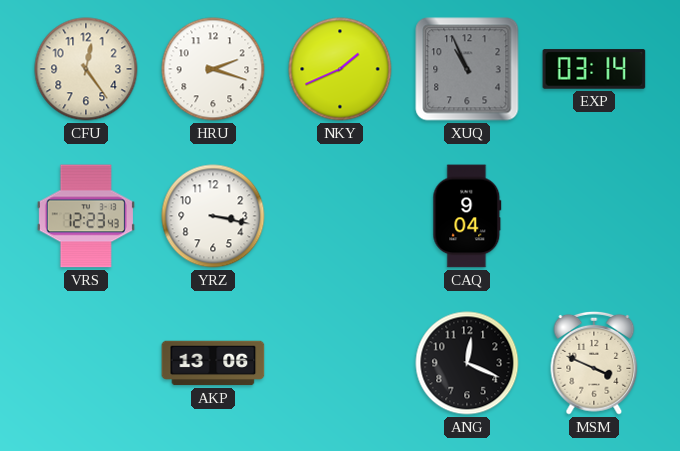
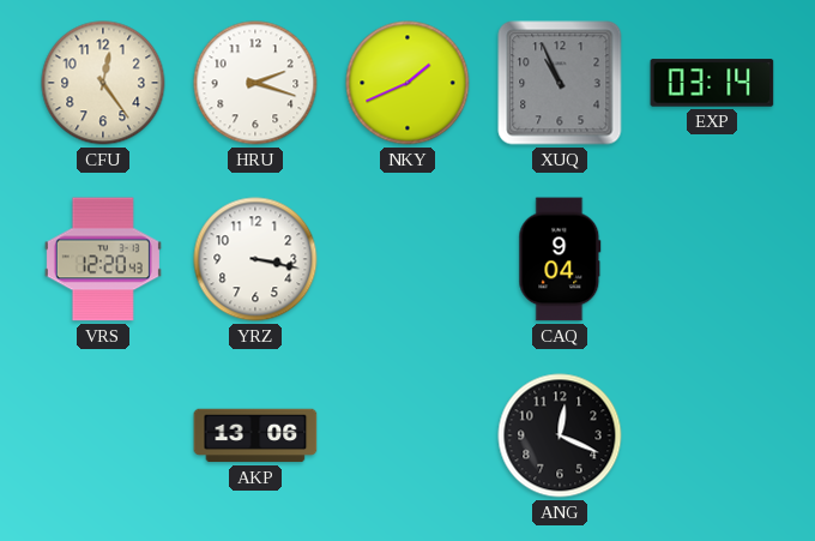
VRS: 12:23 -> 12:20 (103, 259)
MSM: 3:49 -> none (594, 363)
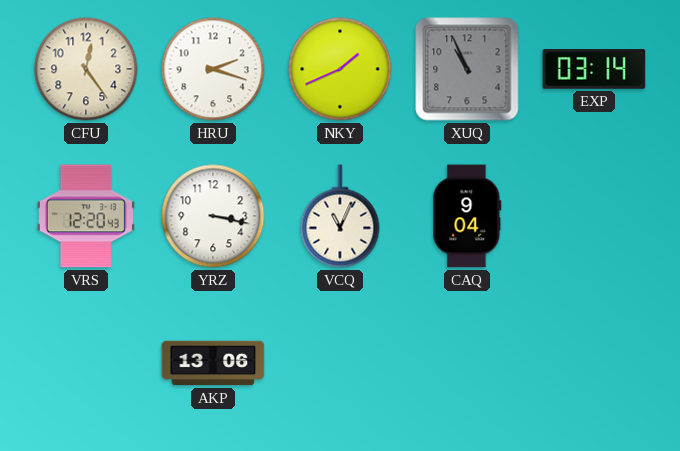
VCQ: none -> 11:04 (340, 216)
ANG: 12:19 -> none (560, 435)
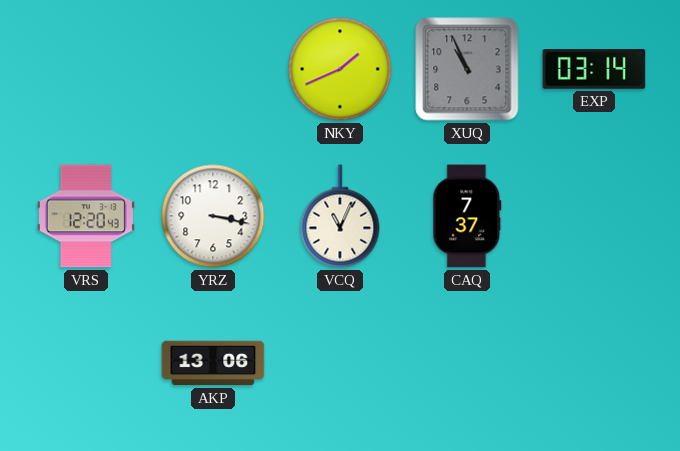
CFU: 12:24 -> none (86, 69)
HRU: 2:18 -> none (213, 69)
CAQ: 9:04 -> 7:37 (467, 216)
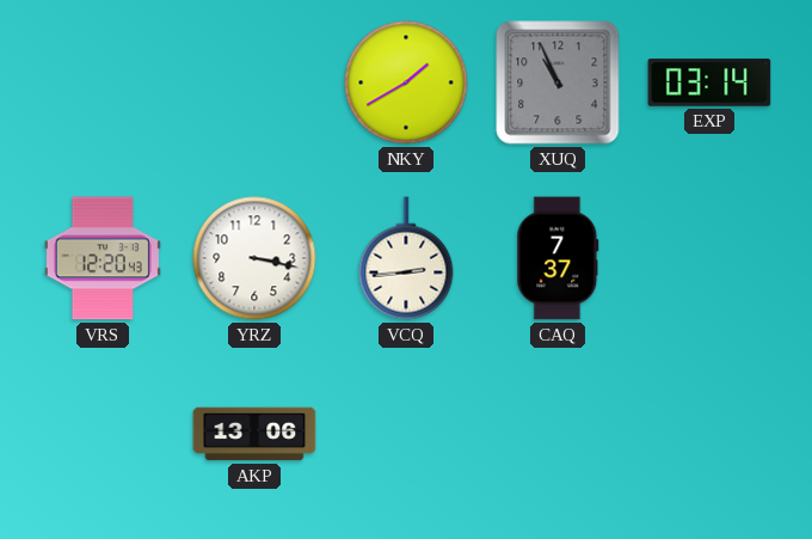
NKY: 1:41 -> 1:40 (406, 82)
VCQ: 11:04 -> 2:44 (406, 258)
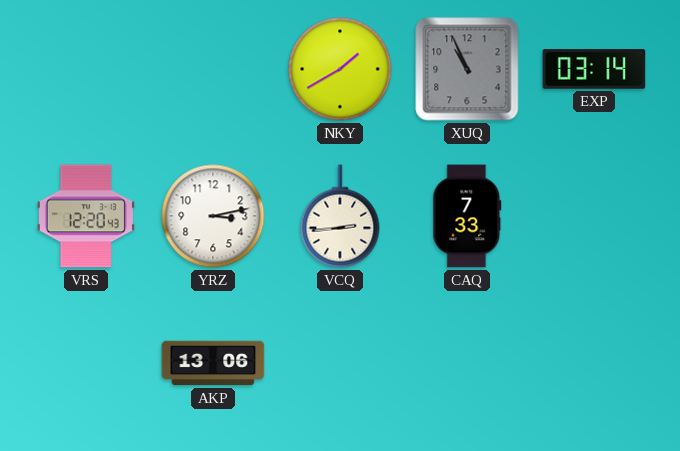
YRZ: 3:17 -> 3:13 (213, 216)
CAQ: 7:37 -> 7:33 (467, 216)
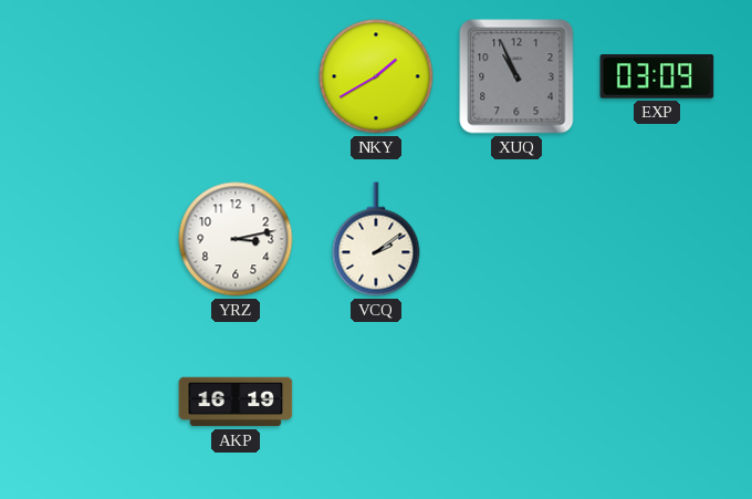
EXP: 03:14 -> 03:09 (657, 76)
VRS: 12:20 -> none (86, 216)
VCQ: 2:44 -> 2:09 (376, 239)
CAQ: 7:33 -> none (467, 216)
AKP: 13:06 -> 16:19 (236, 402)
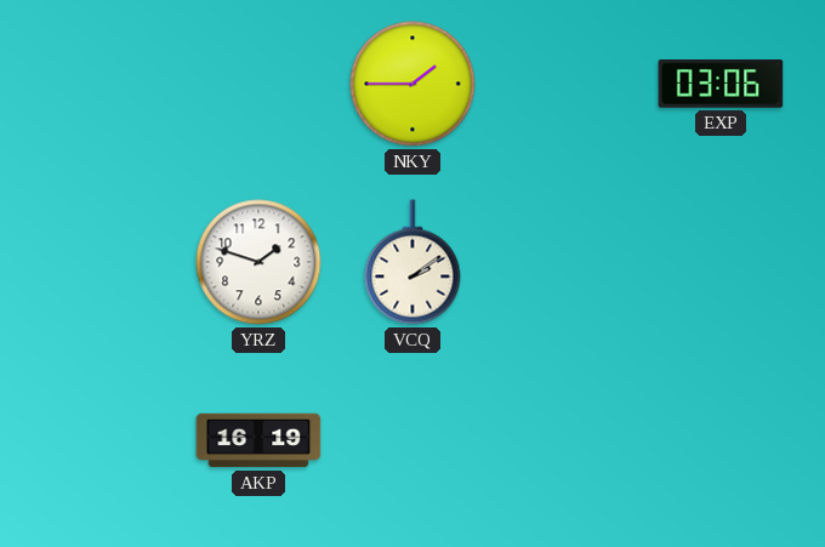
NKY: 1:40 -> 1:45 (412, 84)
XUQ: 10:56 -> none (516, 76)
EXP: 03:09 -> 03:06 (721, 84)
YRZ: 3:13 -> 1:48 (258, 262)
